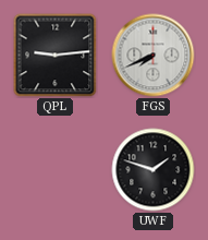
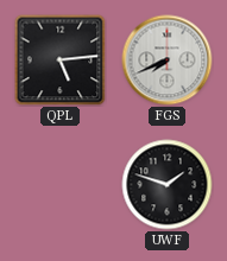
QPL: 9:14 -> 5:14 (61, 61)
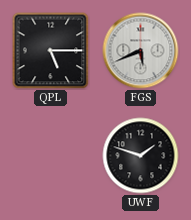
QPL: 5:14 -> 5:15 (51, 51)
FGS: 7:41 -> 5:41 (141, 51)
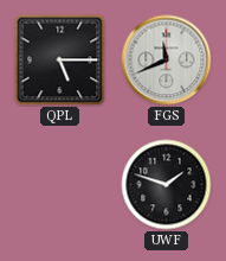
FGS: 5:41 -> 11:41 (167, 61)
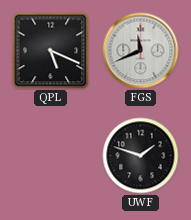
QPL: 5:15 -> 5:19 (51, 51)
